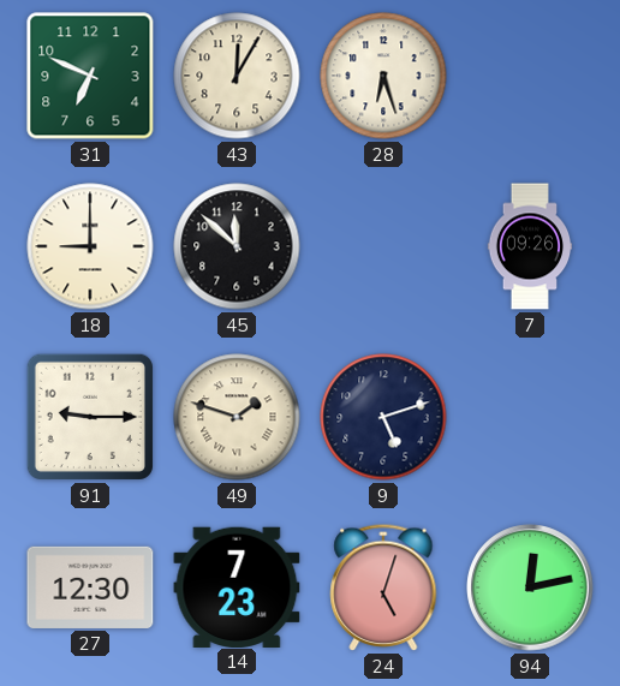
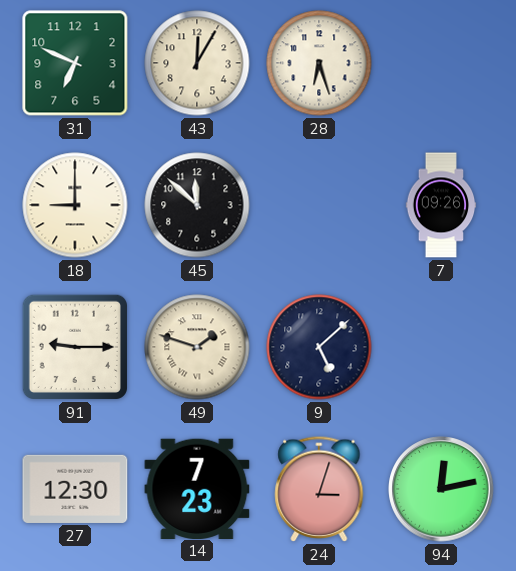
9: 5:12 -> 5:08 (319, 347)
24: 5:03 -> 3:03 (319, 489)
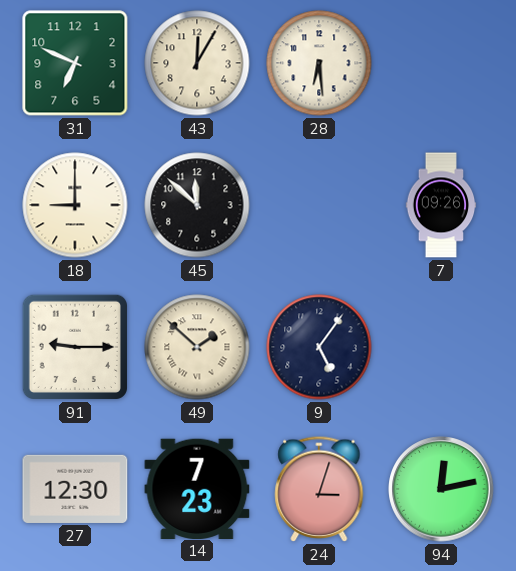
28: 6:27 -> 6:29 (319, 63)
49: 1:48 -> 1:52 (197, 347)
9: 5:08 -> 5:06 (319, 347)
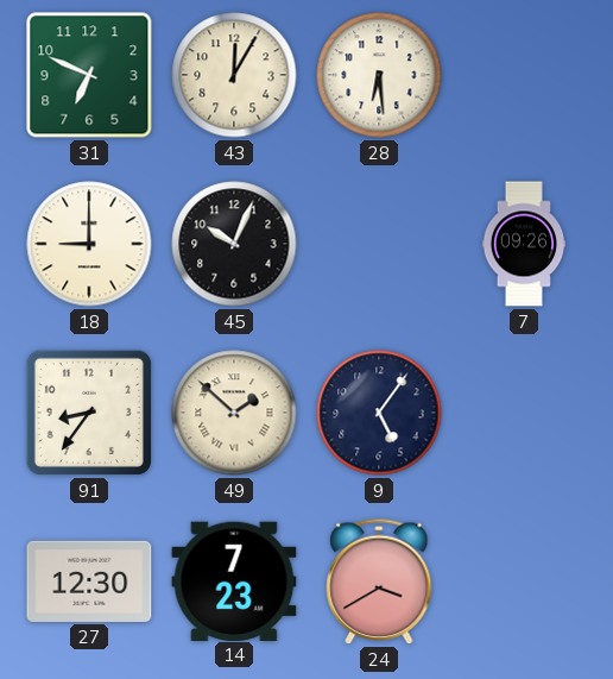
45: 11:52 -> 10:04 (234, 244)
91: 9:15 -> 8:36 (89, 413)
24: 3:03 -> 3:40 (379, 581)
94: 12:13 -> none (441, 489)
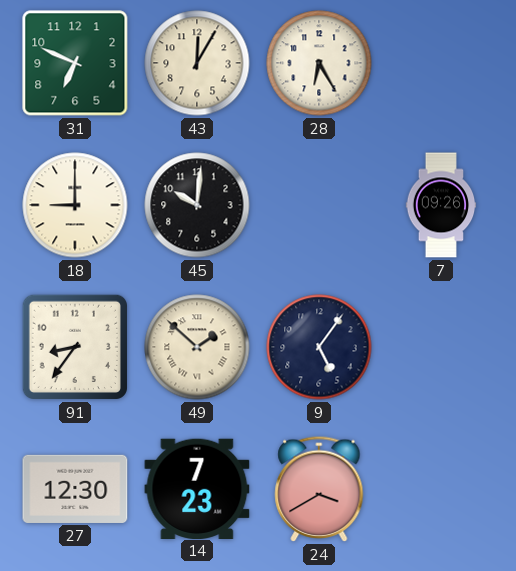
28: 6:29 -> 6:25 (319, 63)
45: 10:04 -> 10:01 (197, 205)
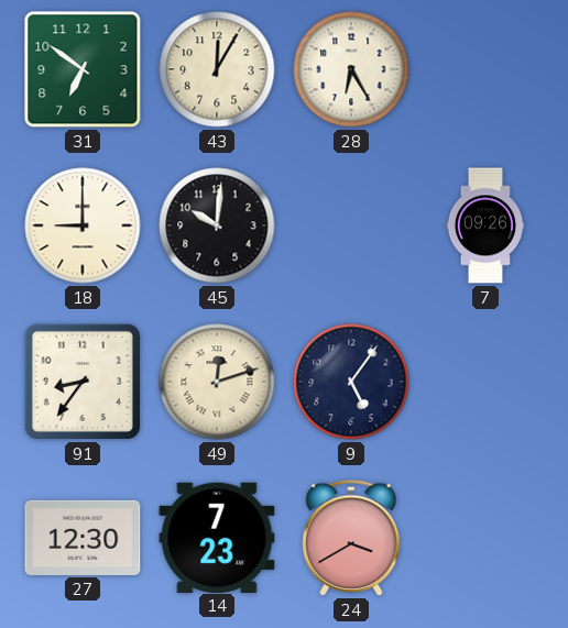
31: 6:49 -> 6:51 (83, 69)
49: 1:52 -> 12:12 (217, 382)
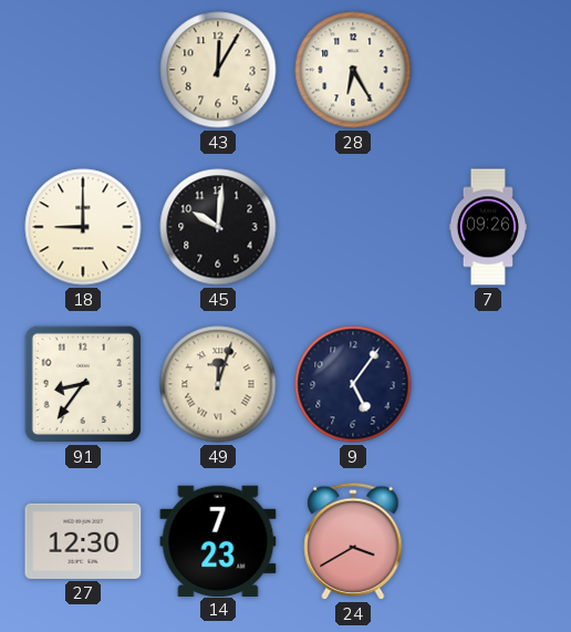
31: 6:51 -> none (83, 69)
49: 12:12 -> 12:03 (218, 384)
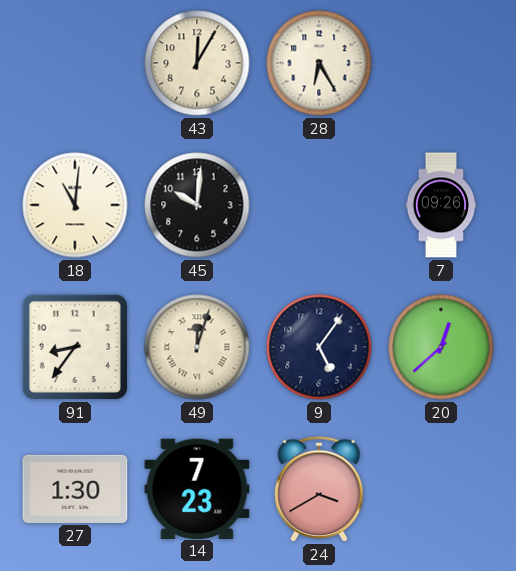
18: 9:00 -> 11:01 (75, 205)
20: none -> 12:38 (441, 347)
27: 12:30 -> 1:30 (75, 489)
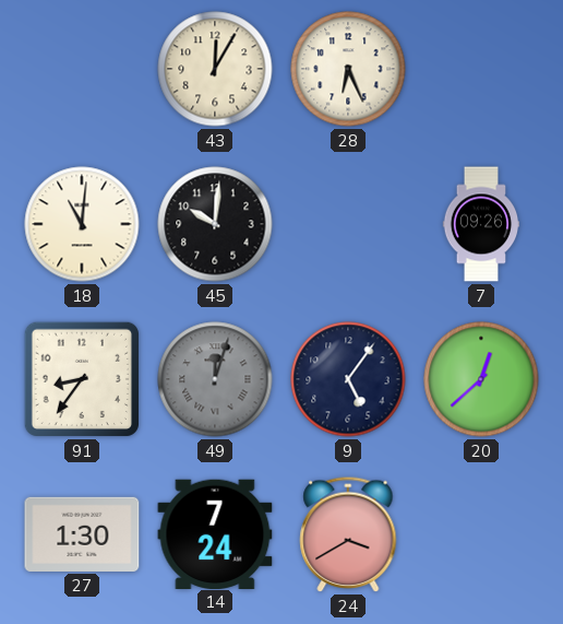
28: 6:25 -> 6:26 (348, 69)
49 dial: cream -> grey (215, 379)
14: 7:23 -> 7:24 (215, 533)
